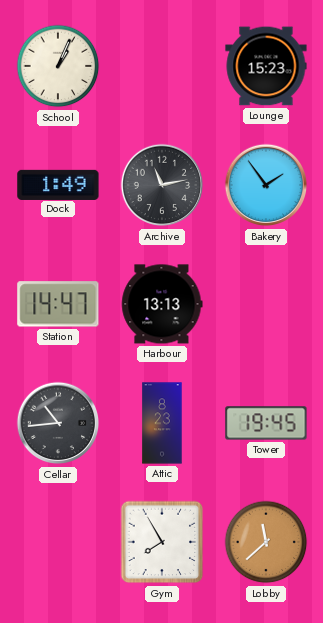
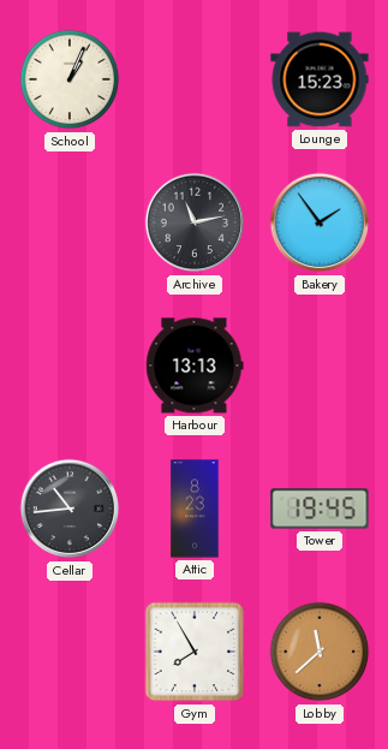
Dock: 1:49 -> none (58, 184)
Station: 14:47 -> none (58, 304)
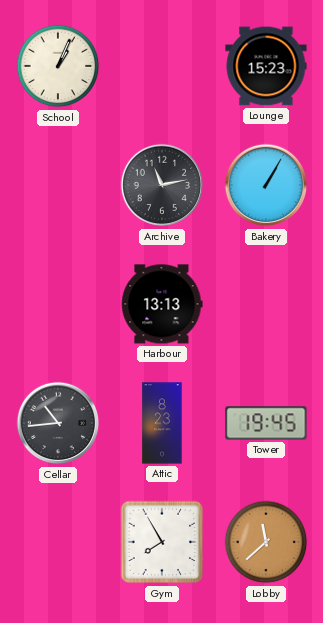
Bakery: 1:54 -> 1:05 (266, 185)
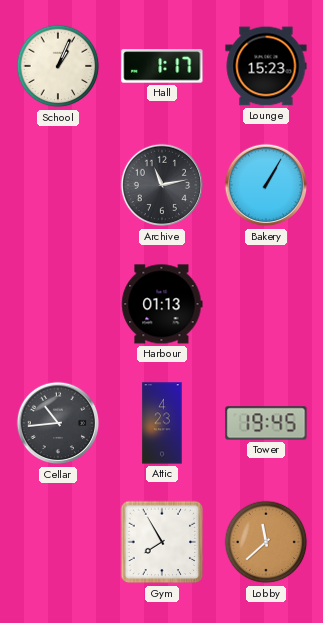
Hall: none -> 1:17 (162, 66)
Harbour: 13:13 -> 01:13 (162, 304)
Attic: 8:23 -> 4:23 (162, 423)
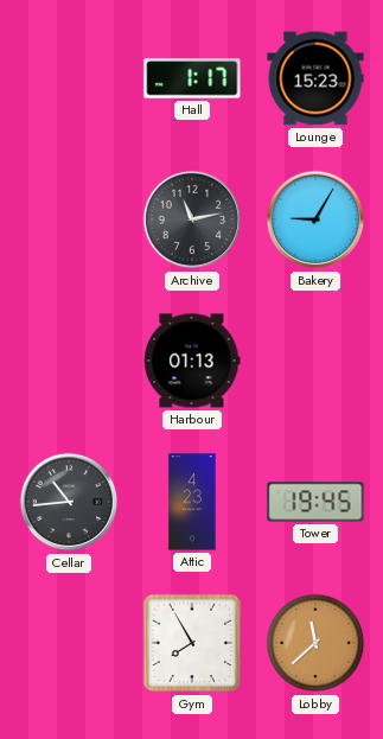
School: 1:04 -> none (58, 66)
Bakery: 1:05 -> 9:05 (315, 219)
